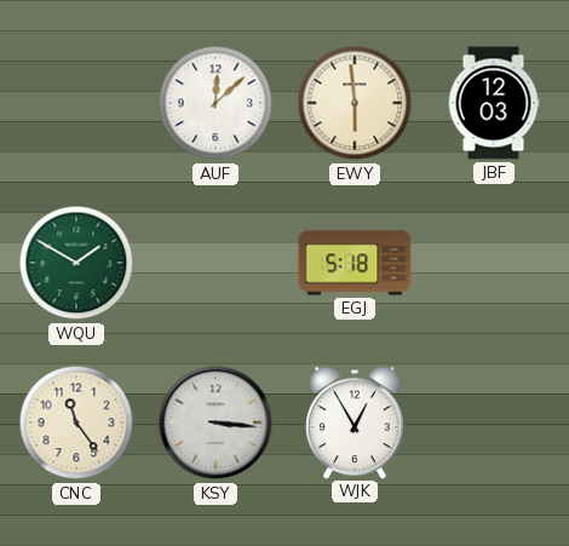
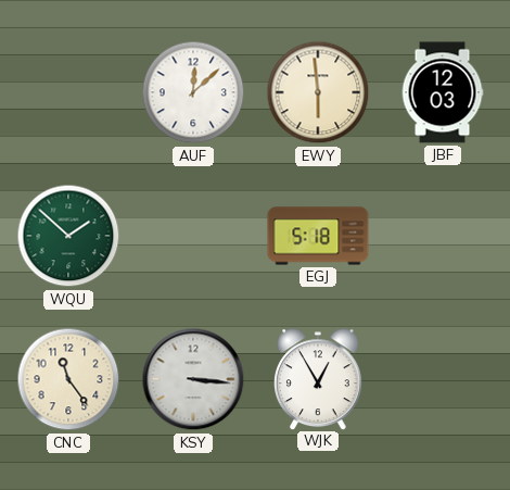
WQU: 1:50 -> 1:52 (68, 236)
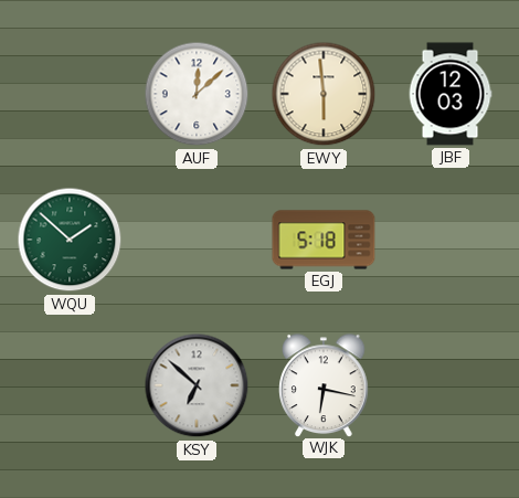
CNC: 11:24 -> none (68, 379)
KSY: 3:16 -> 6:52 (197, 385)
WJK: 12:55 -> 6:17 (324, 385)
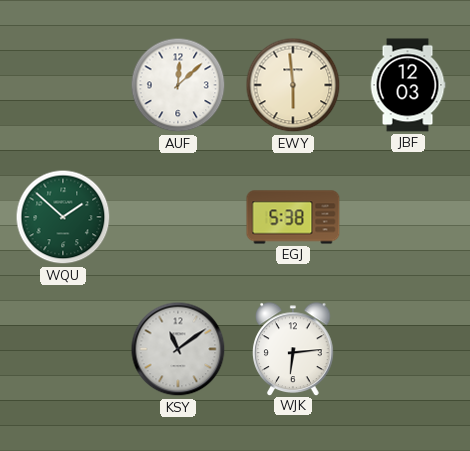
EGJ: 5:18 -> 5:38 (293, 217)
KSY: 6:52 -> 11:09 (178, 349)
WJK: 6:17 -> 6:14 (293, 349)
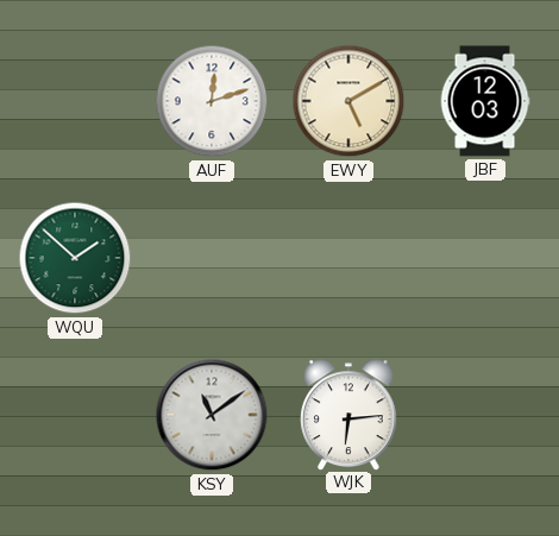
AUF: 12:08 -> 12:12 (212, 101)
EWY: 5:59 -> 5:10 (348, 101)
EGJ: 5:38 -> none (293, 217)
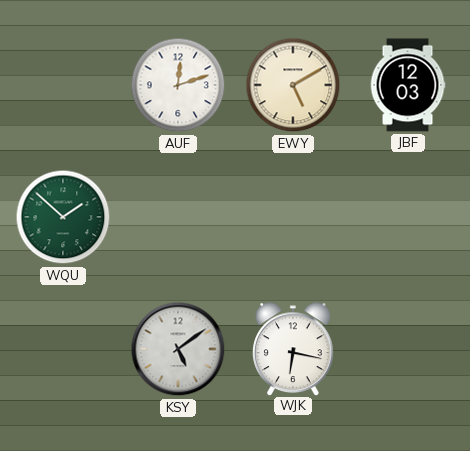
KSY: 11:09 -> 5:09 (178, 349)
WJK: 6:14 -> 6:17 (293, 349)
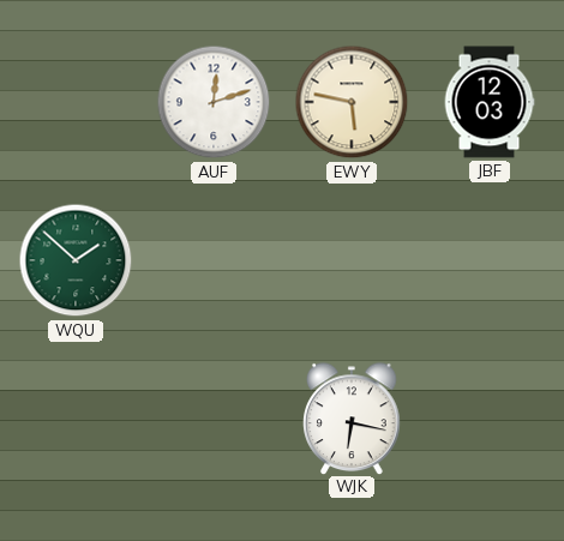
EWY: 5:10 -> 5:47 (352, 102)
KSY: 5:09 -> none (178, 349)
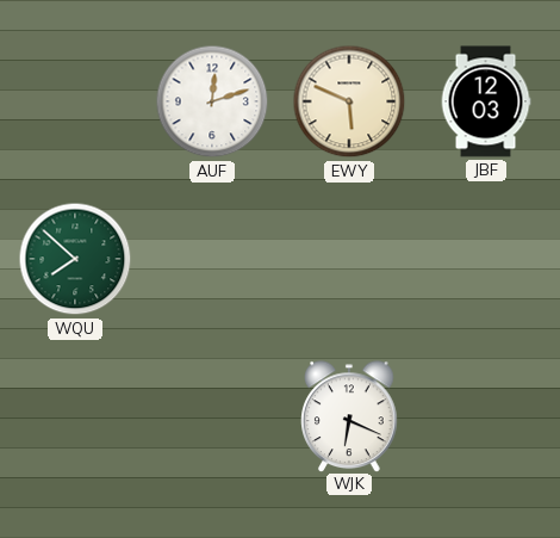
EWY: 5:47 -> 5:49 (349, 101)
WQU: 1:52 -> 7:52 (75, 259)
WJK: 6:17 -> 6:19 (349, 416)
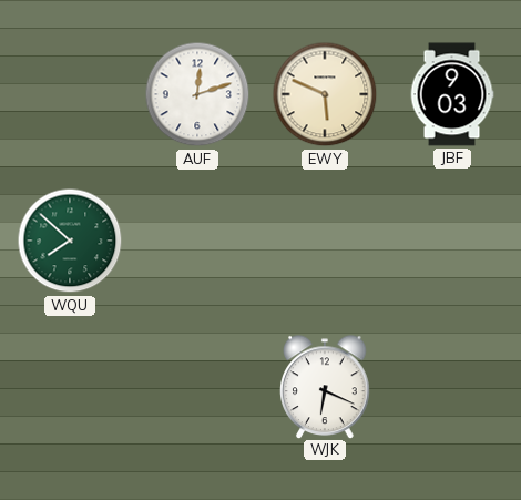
JBF: 12:03 -> 9:03 (452, 94)
